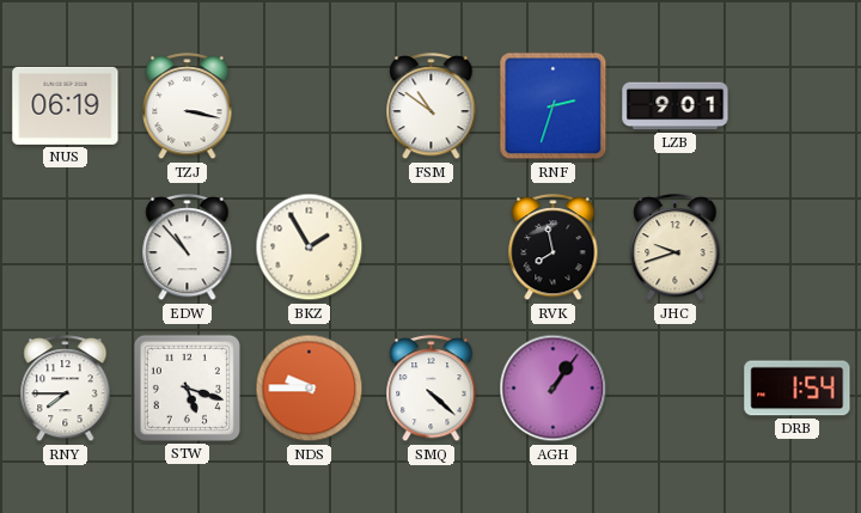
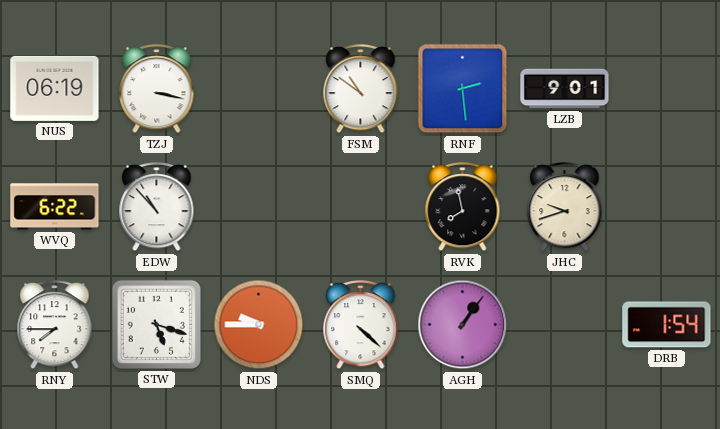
RNF: 2:33 -> 2:29 (463, 89)
WVQ: none -> 6:22 (55, 207)
BKZ: 1:55 -> none (310, 248)
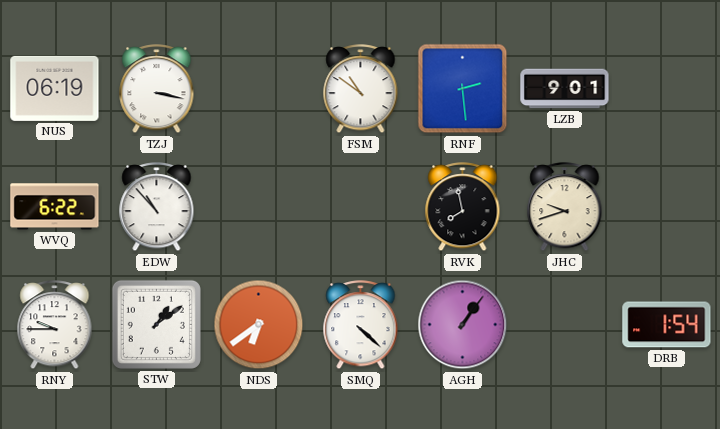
RNY: 7:45 -> 9:45 (55, 326)
STW: 5:18 -> 1:09 (156, 324)
NDS: 9:45 -> 6:39 (259, 325)
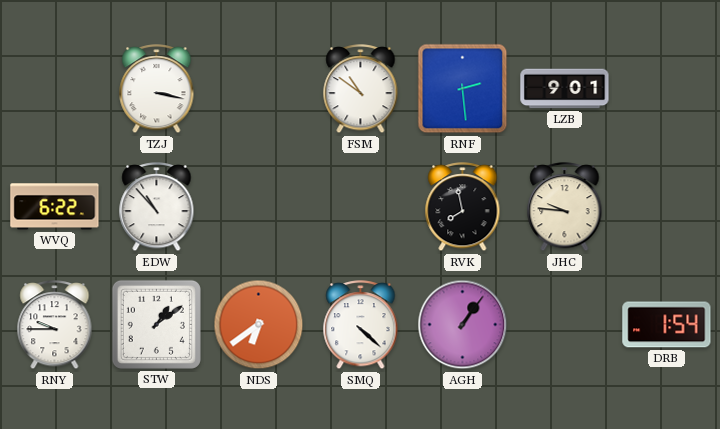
NUS: 06:19 -> none (55, 88)
JHC: 9:42 -> 9:46 (565, 208)
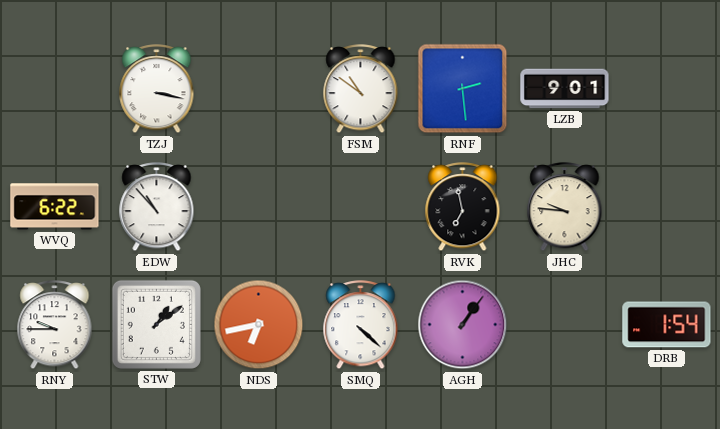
RVK: 7:58 -> 6:58 (463, 208)
NDS: 6:39 -> 6:43 (259, 325)
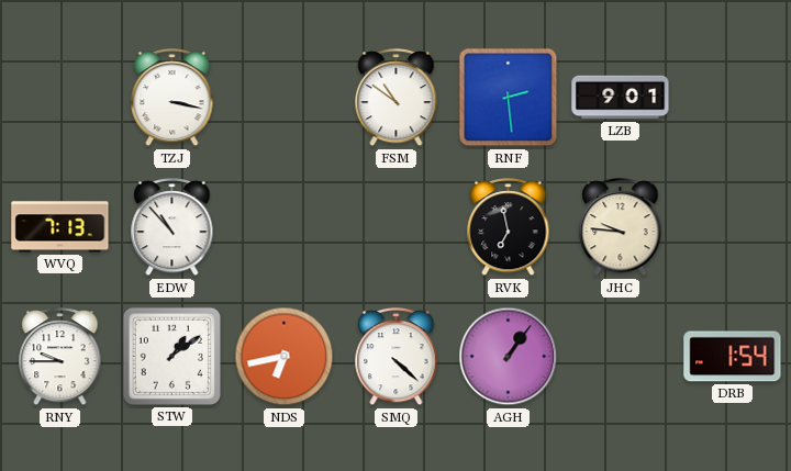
WVQ: 6:22 -> 7:13 (60, 227)
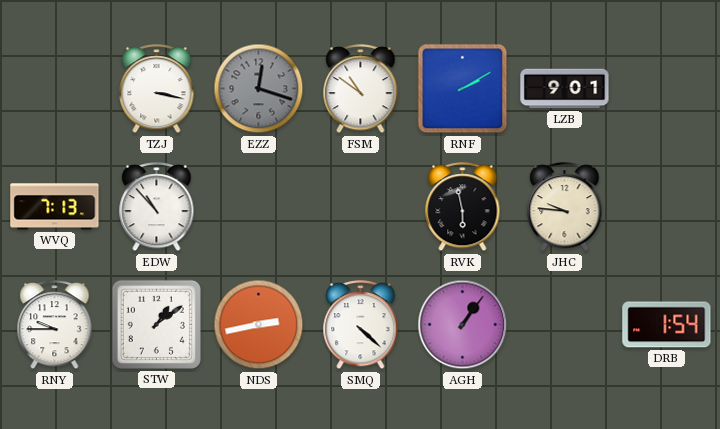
EZZ: none -> 12:18 (259, 89)
RNF: 2:29 -> 2:10 (463, 89)
RVK: 6:58 -> 5:58 (463, 208)
NDS: 6:43 -> 2:43 (259, 325)
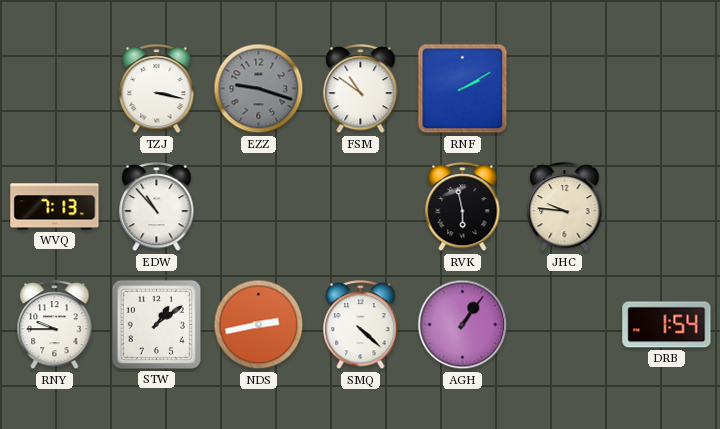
EZZ: 12:18 -> 9:18 (259, 89)
LZB: 9:01 -> none (565, 89)
